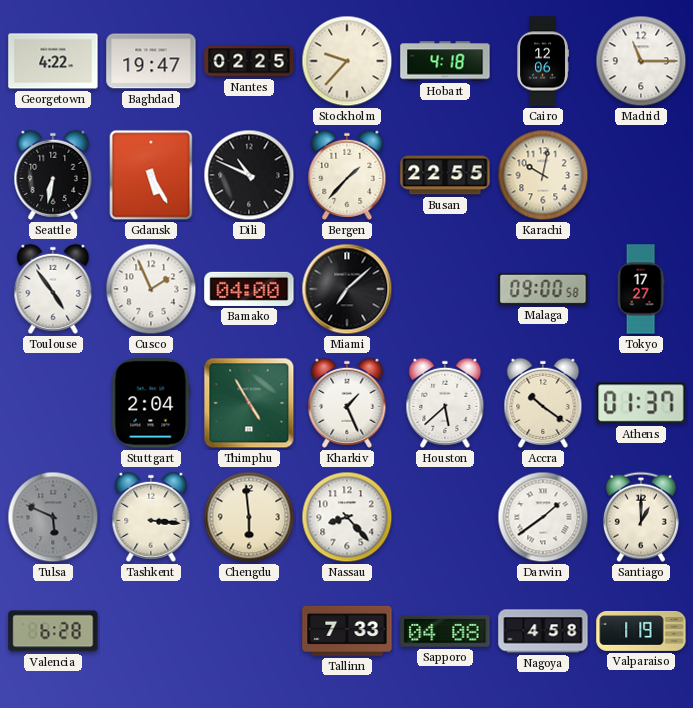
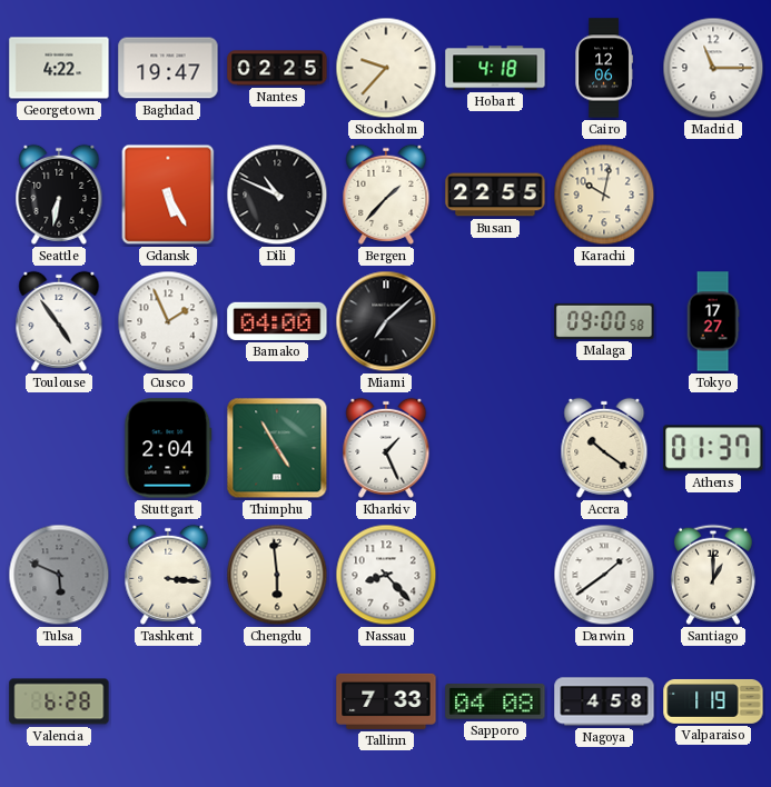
Houston: 5:38 -> none (445, 403)
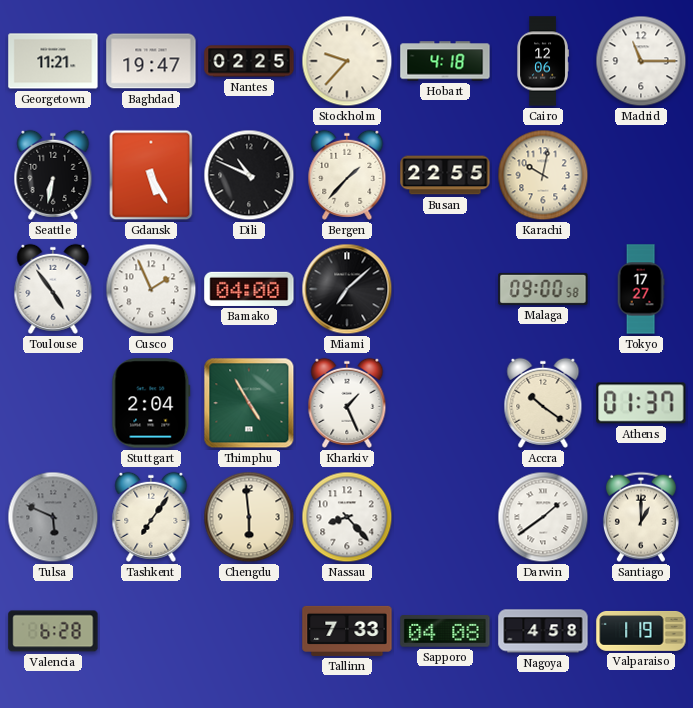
Georgetown: 4:22 -> 11:21 (53, 61)
Tashkent: 3:16 -> 7:06 (151, 517)
